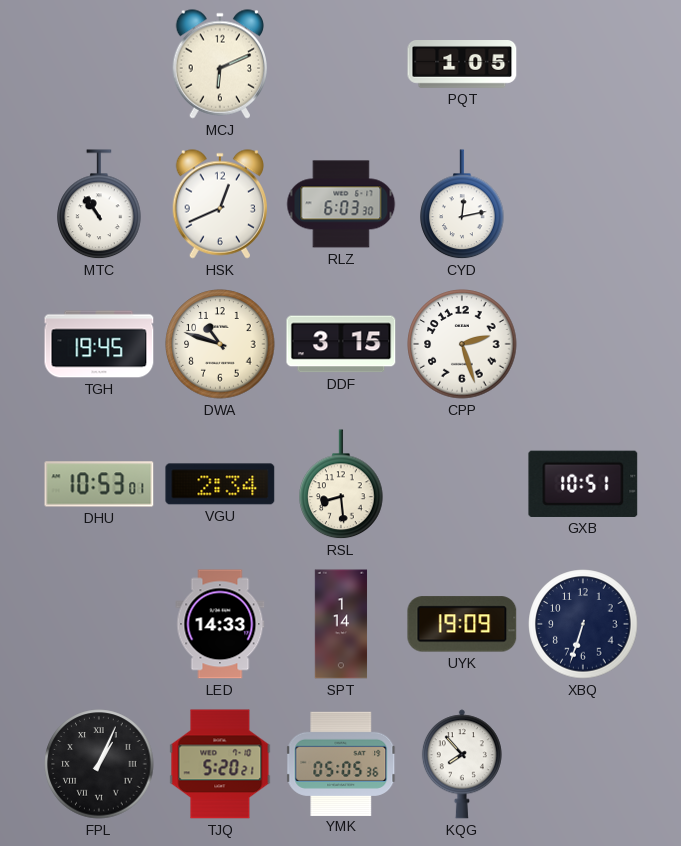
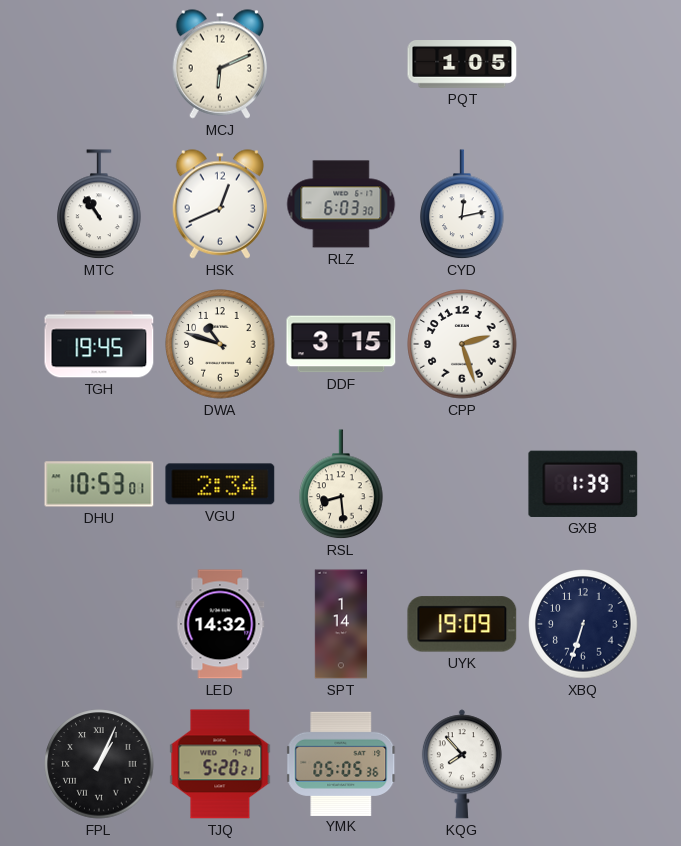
GXB: 10:51 -> 1:39 (583, 484)
LED: 14:33 -> 14:32 (220, 624)
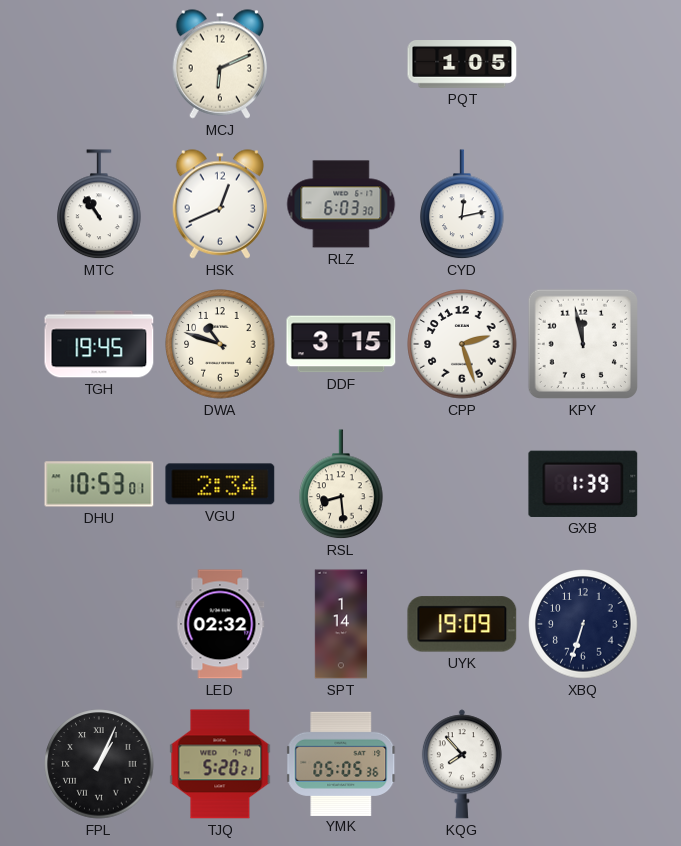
KPY: none -> 11:58 (583, 344)
LED: 14:32 -> 02:32 (220, 624)
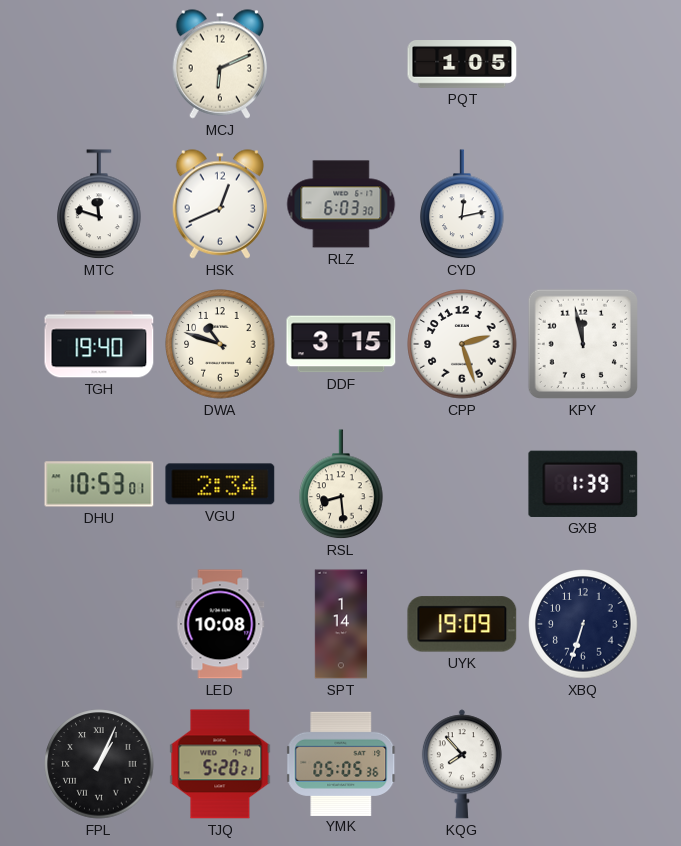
MTC: 10:54 -> 11:48 (99, 205)
TGH: 19:45 -> 19:40 (99, 344)
LED: 02:32 -> 10:08 (220, 624)
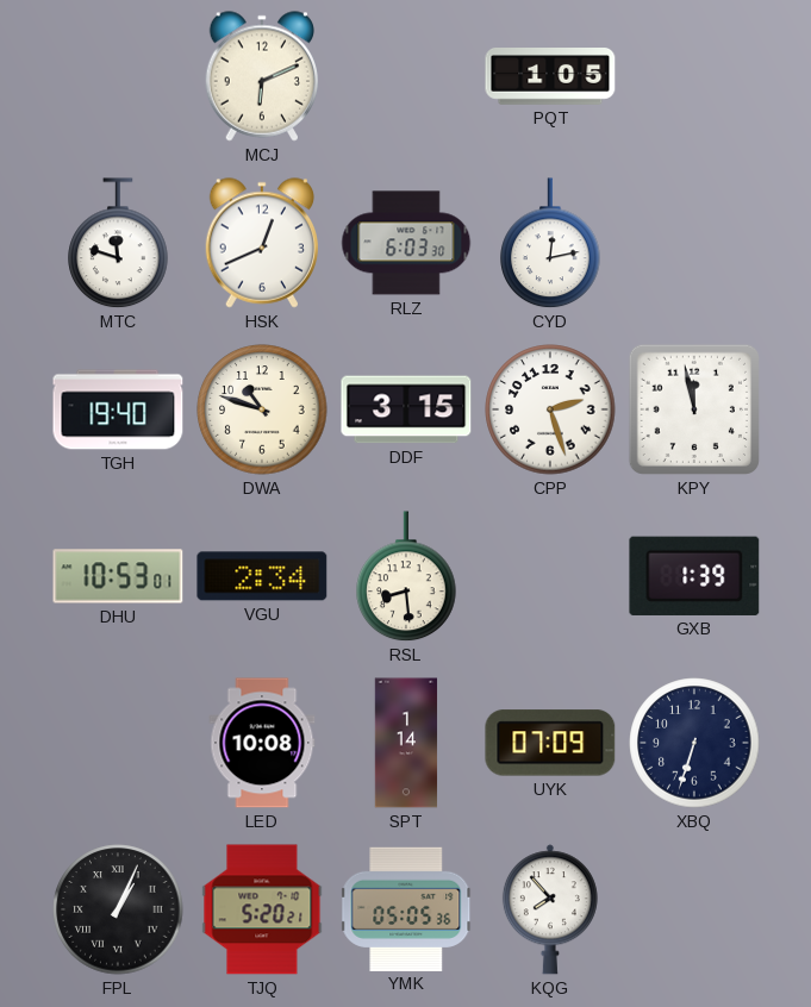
UYK: 19:09 -> 07:09 (550, 743)
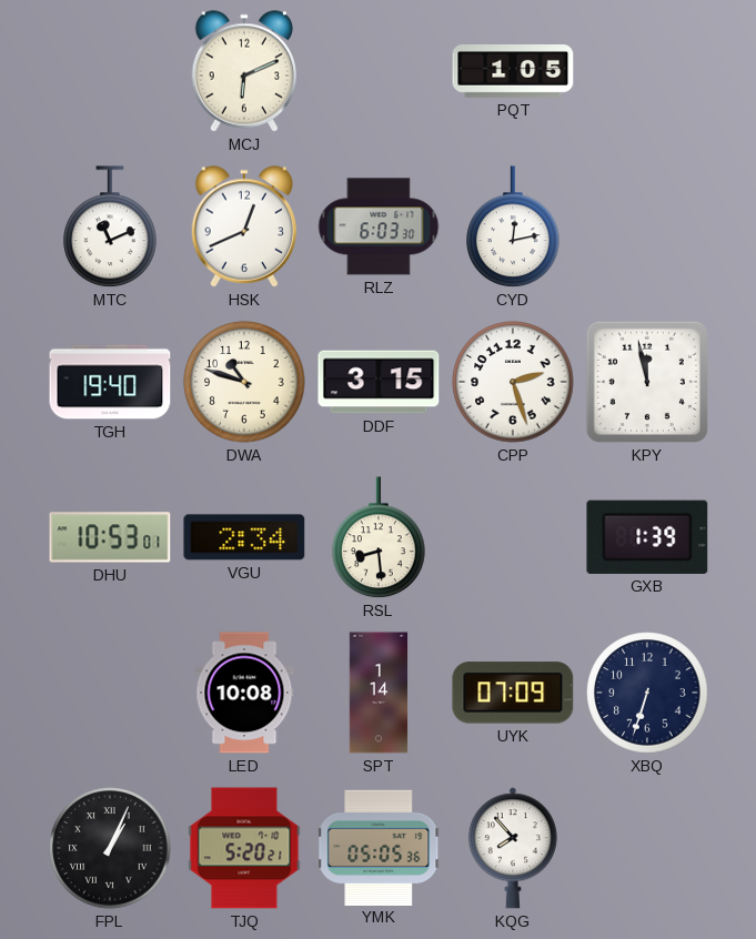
MTC: 11:48 -> 11:11 (110, 228)
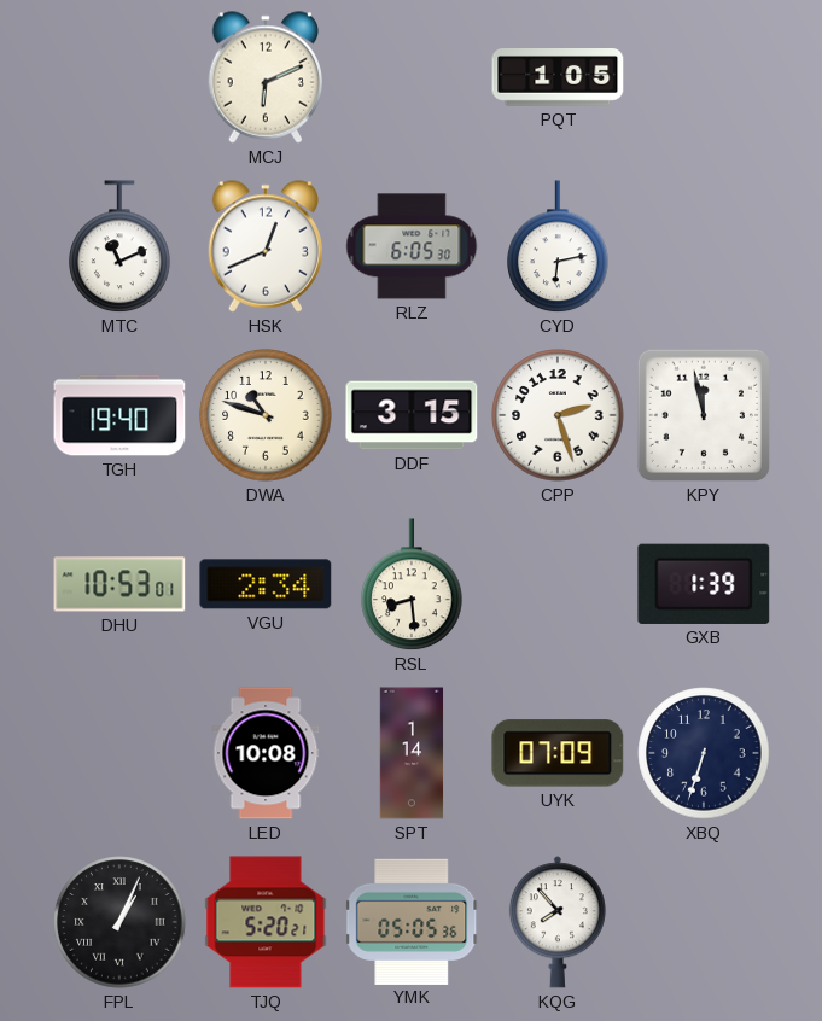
RLZ: 6:03 -> 6:05 (412, 246)
CYD: 12:13 -> 6:13 (558, 247)
